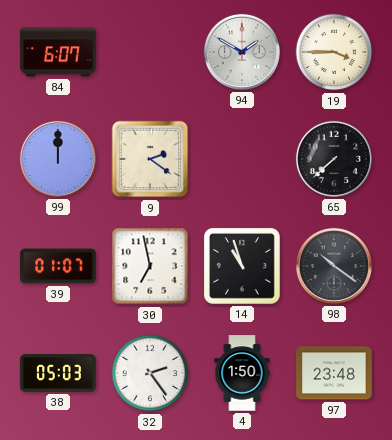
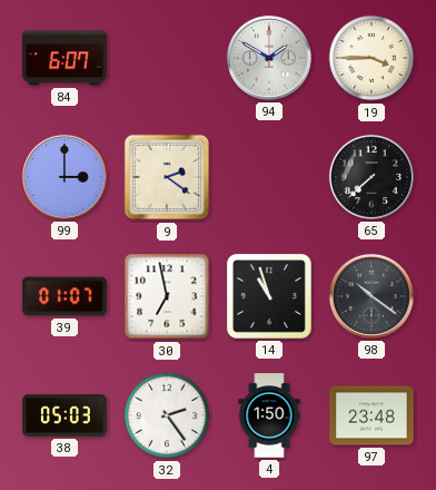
99: 12:00 -> 3:00 (65, 177)
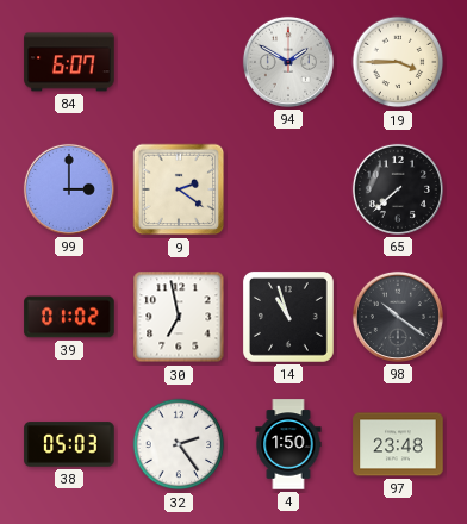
39: 01:07 -> 01:02 (69, 317)
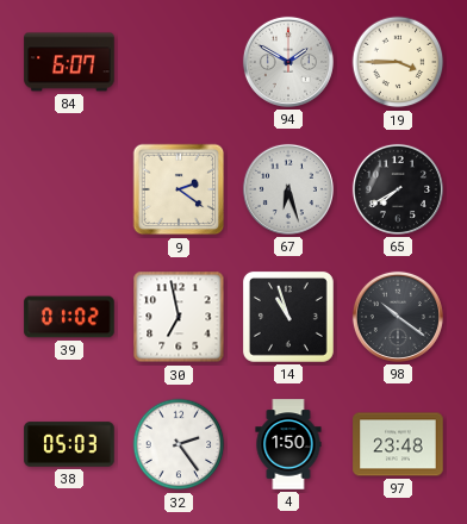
99: 3:00 -> none (69, 189)
67: none -> 6:27 (288, 189)
65: 7:38 -> 7:40 (398, 189)
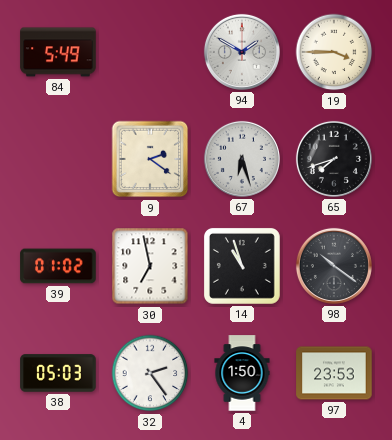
84: 6:07 -> 5:49 (58, 52)
65: 7:40 -> 7:42 (334, 159)
97: 23:48 -> 23:53 (334, 373)
